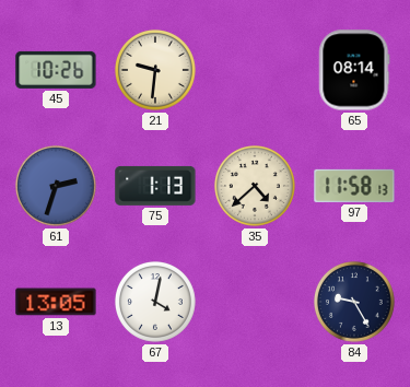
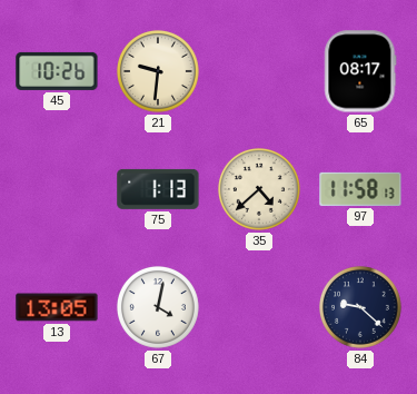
65: 08:14 -> 08:17 (360, 71)
61: 2:33 -> none (56, 186)
84: 9:25 -> 9:22 (360, 307)
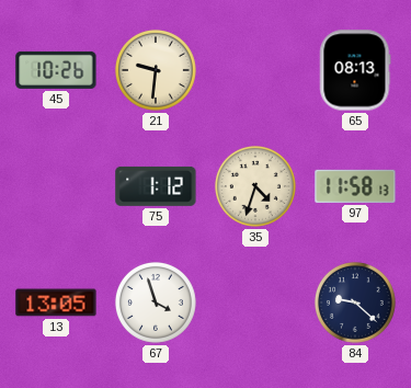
65: 08:17 -> 08:13 (355, 70)
75: 1:13 -> 1:12 (156, 186)
35: 4:38 -> 4:33 (255, 186)
67: 4:02 -> 3:57 (156, 303)
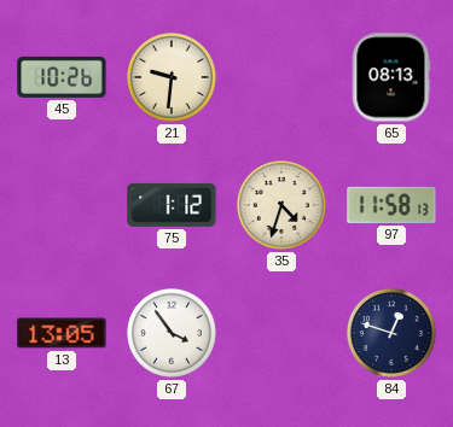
67: 3:57 -> 3:54 (172, 333)
84: 9:22 -> 12:48 (391, 333)
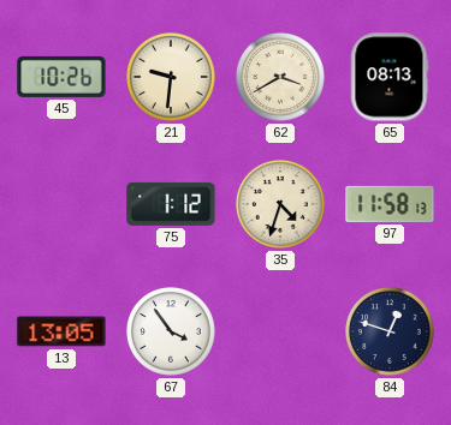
62: none -> 3:40 (280, 77)
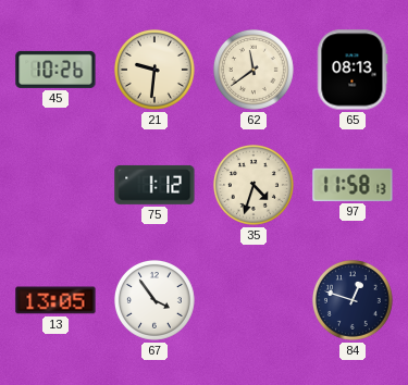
62: 3:40 -> 11:39 (254, 70)
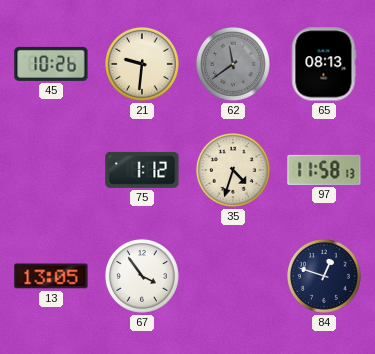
62 dial: cream -> grey (233, 64)
